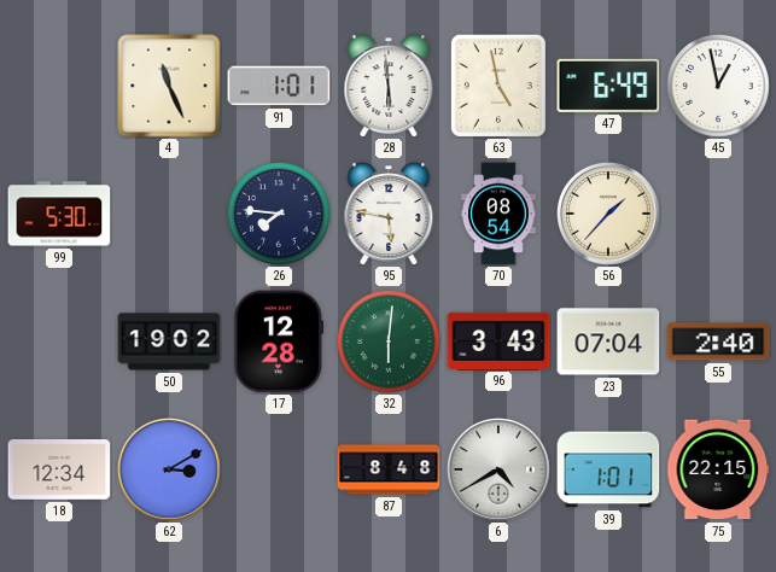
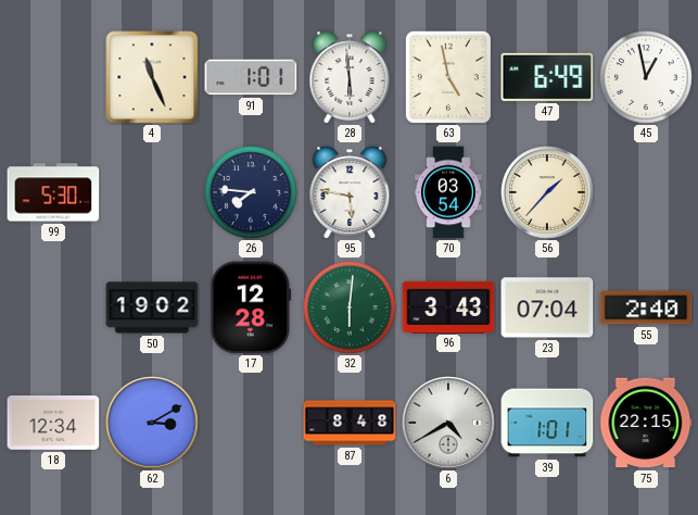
70: 08:54 -> 03:54 (448, 192)
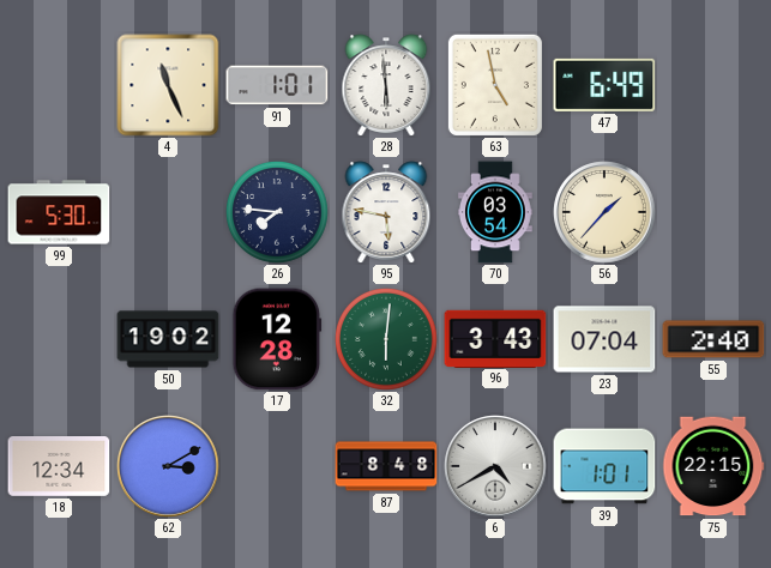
45: 12:58 -> none (647, 78)
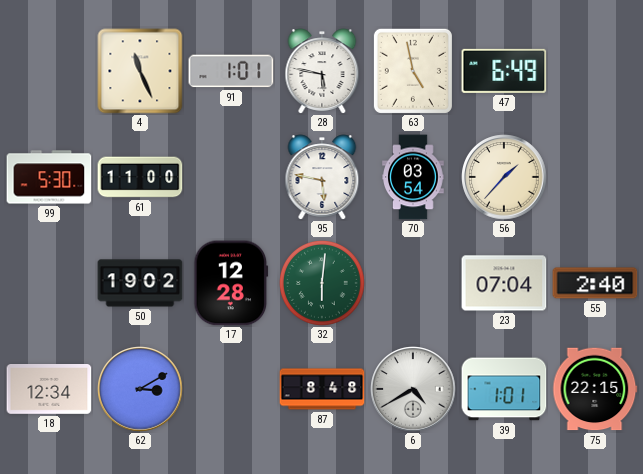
28: 5:59 -> 5:47 (322, 71)
61: none -> 11:00 (140, 177)
26: 7:46 -> none (278, 213)
96: 3:43 -> none (495, 338)
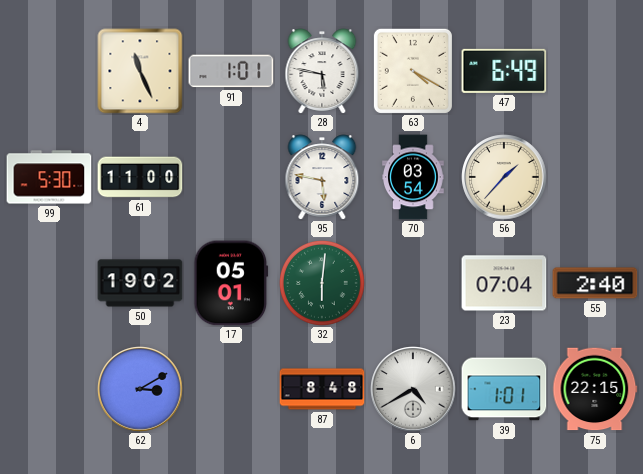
63: 4:58 -> 4:20 (413, 71)
17: 12:28 -> 05:01 (231, 283)
18: 12:34 -> none (49, 390)
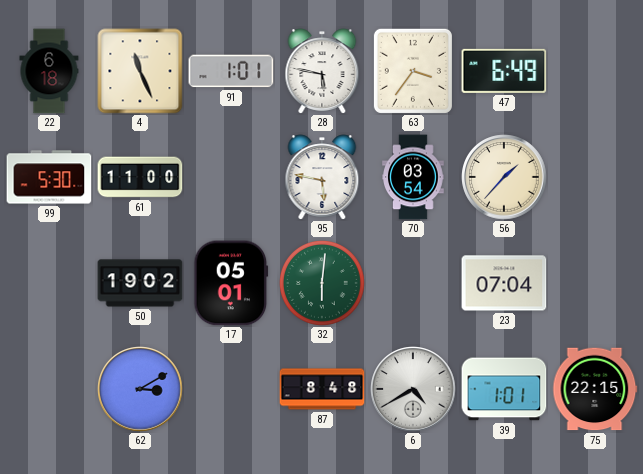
22: none -> 6:18 (49, 71)
63: 4:20 -> 3:36 (413, 71)
55: 2:40 -> none (595, 283)
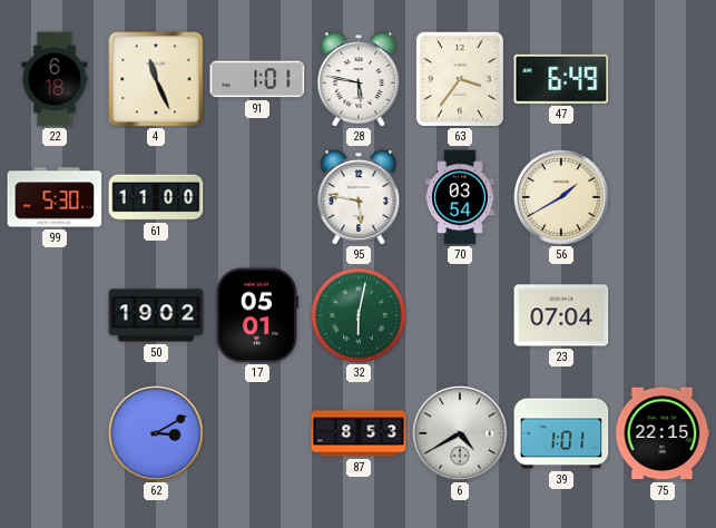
56: 1:37 -> 1:40 (561, 197)
32: 6:01 -> 6:02 (360, 316)
87: 8:48 -> 8:53 (359, 433)
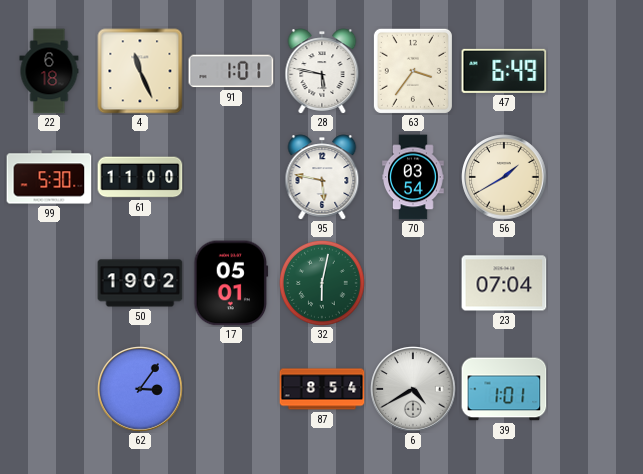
62: 3:10 -> 3:06 (140, 389)
87: 8:53 -> 8:54 (322, 389)
75: 22:15 -> none (663, 433)
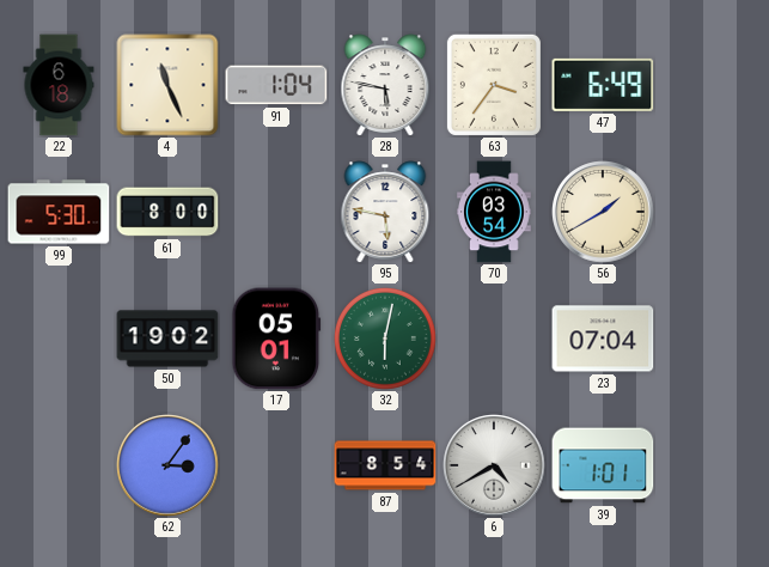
91: 1:01 -> 1:04 (276, 85)
61: 11:00 -> 8:00 (167, 212)
